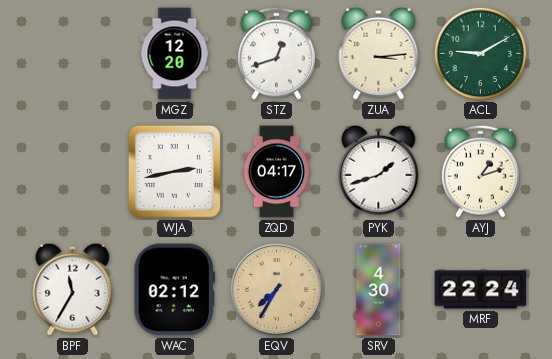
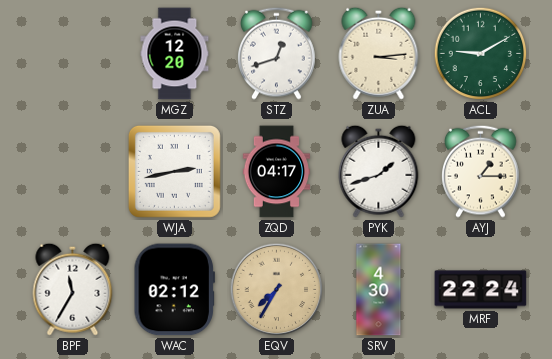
AYJ: 1:12 -> 1:15 (481, 171)
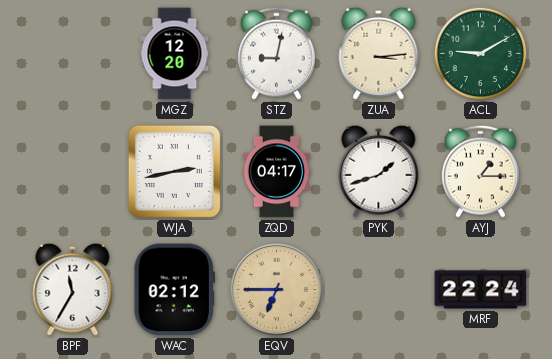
STZ: 12:42 -> 9:02 (277, 53)
EQV: 7:35 -> 6:45 (277, 290)
SRV: 4:30 -> none (379, 290)
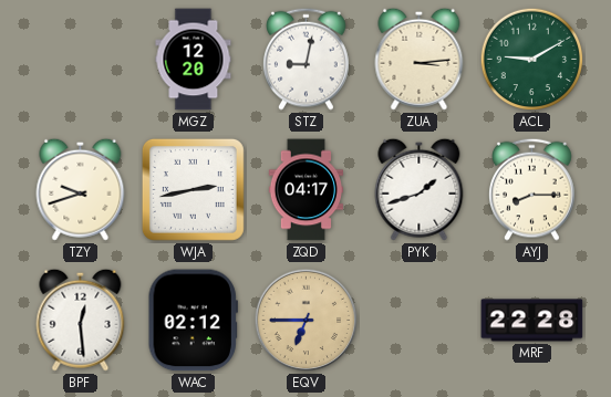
TZY: none -> 9:42 (81, 189)
AYJ: 1:15 -> 8:15 (532, 189)
BPF: 11:35 -> 12:29 (81, 320)
MRF: 22:24 -> 22:28 (532, 321)
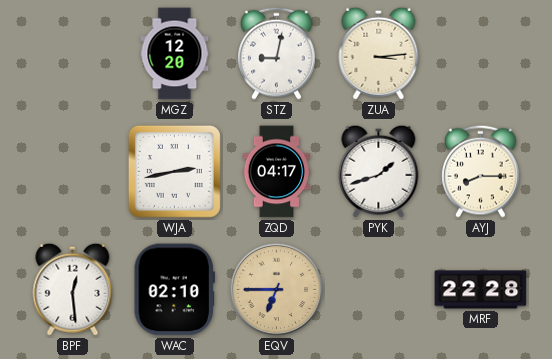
ACL: 9:10 -> none (532, 60)
TZY: 9:42 -> none (81, 189)
WAC: 02:12 -> 02:10 (174, 290)
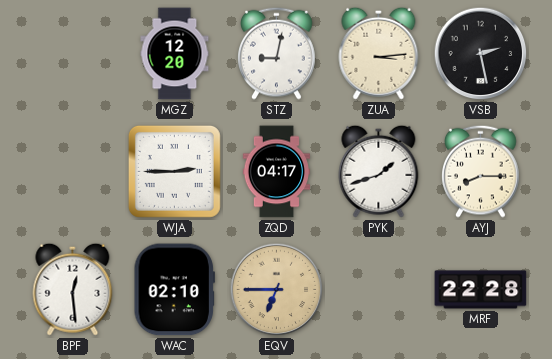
VSB: none -> 2:28 (481, 54)
WJA: 2:43 -> 2:45 (174, 171)
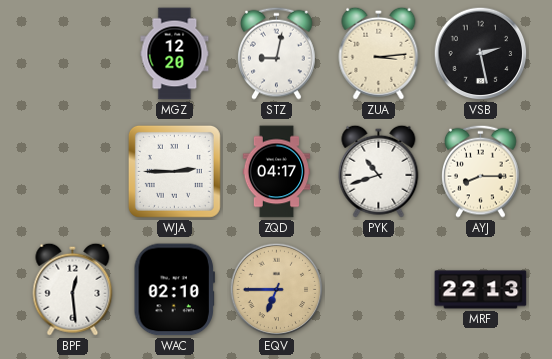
PYK: 1:42 -> 10:42 (379, 171)
MRF: 22:28 -> 22:13 (481, 290)
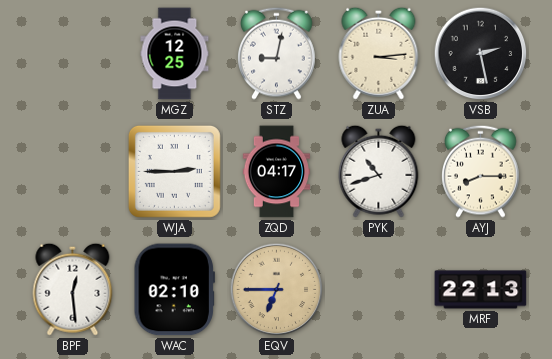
MGZ: 12:20 -> 12:25 (175, 54)
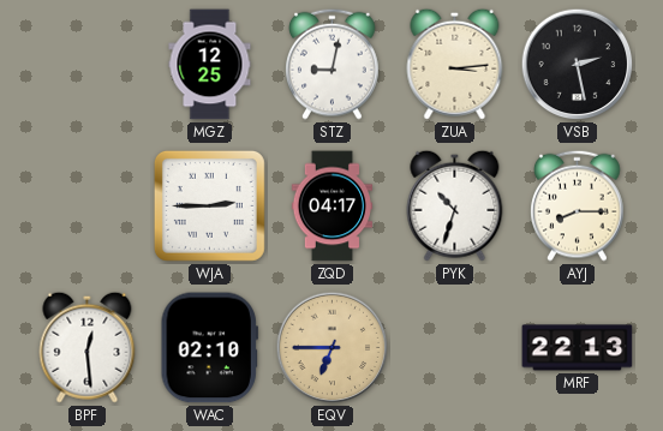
PYK: 10:42 -> 10:33 (455, 205)
